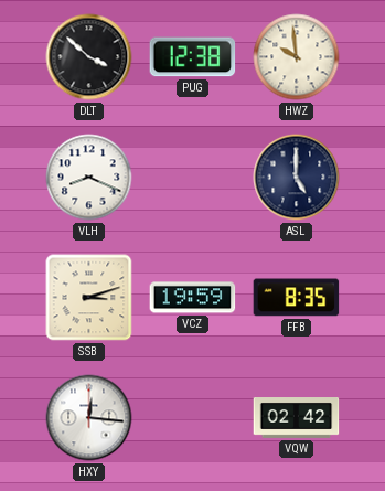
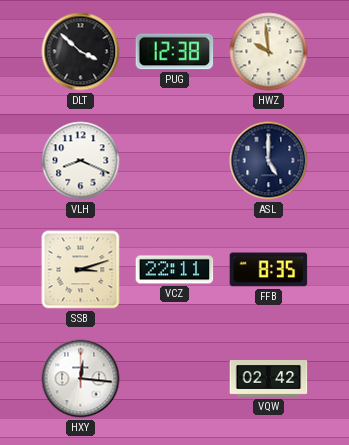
VCZ: 19:59 -> 22:11 (175, 270)
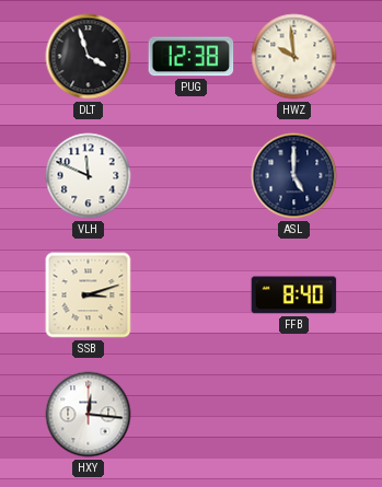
DLT: 3:52 -> 3:57 (89, 57)
VLH: 8:19 -> 11:49 (89, 176)
VCZ: 22:11 -> none (175, 270)
FFB: 8:35 -> 8:40 (294, 295)
VQW: 02:42 -> none (269, 379)
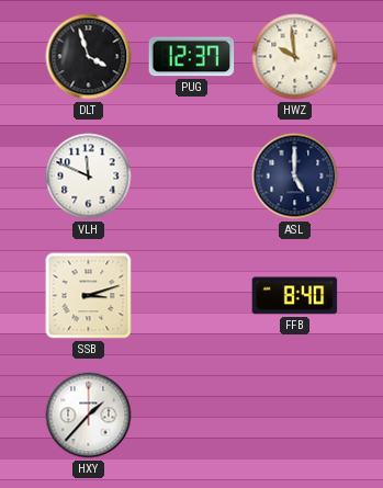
PUG: 12:38 -> 12:37 (192, 57)
HXY: 12:16 -> 1:37 (89, 416)
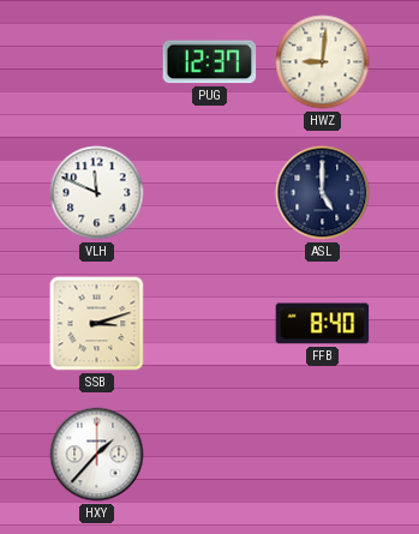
DLT: 3:57 -> none (89, 57)
HWZ: 9:59 -> 9:01 (323, 62)
